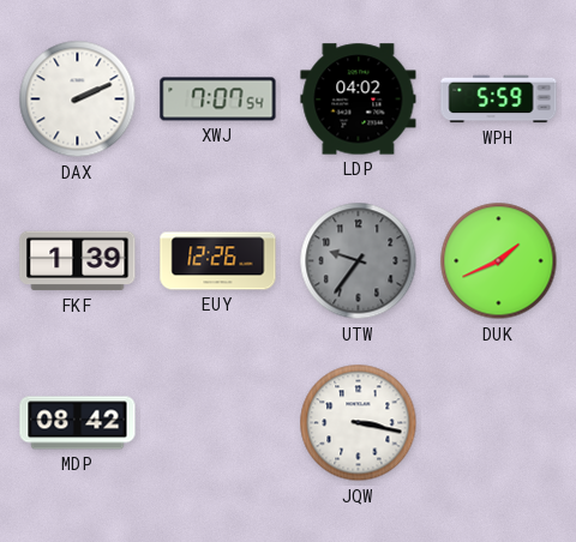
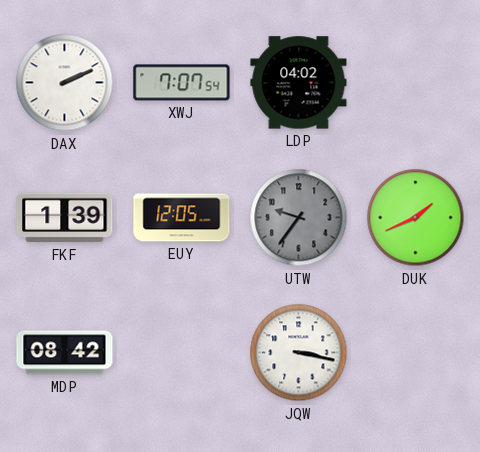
WPH: 5:59 -> none (499, 100)
EUY: 12:26 -> 12:05 (182, 218)
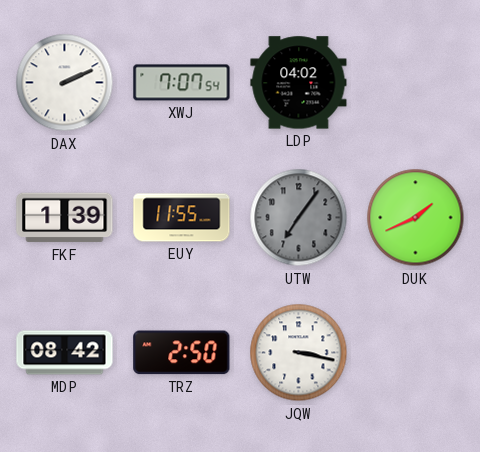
EUY: 12:05 -> 11:55 (182, 218)
UTW: 9:36 -> 7:06 (299, 218)
TRZ: none -> 2:50 (182, 353)
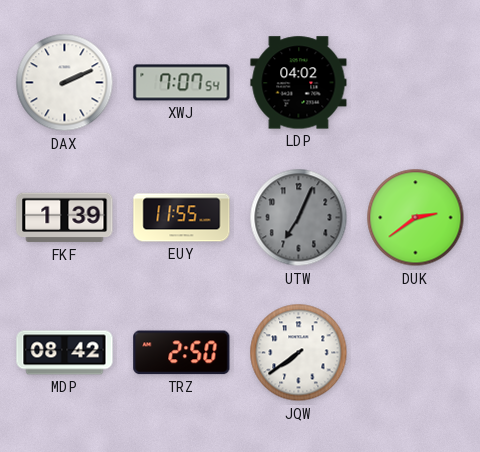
UTW: 7:06 -> 7:04 (299, 218)
DUK: 1:41 -> 2:39 (416, 218)
JQW: 3:17 -> 7:39 (299, 353)
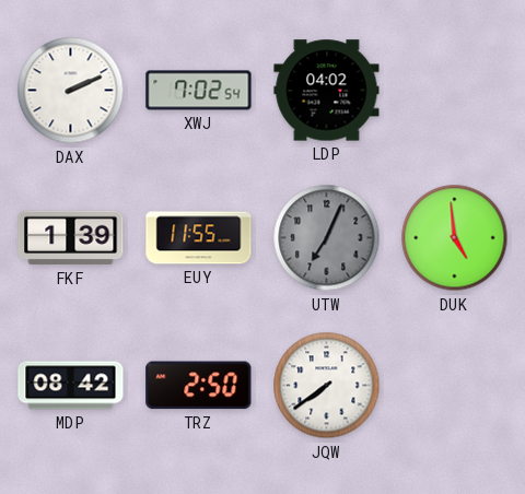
XWJ: 7:07 -> 7:02 (199, 91)
DUK: 2:39 -> 4:59 (455, 238)
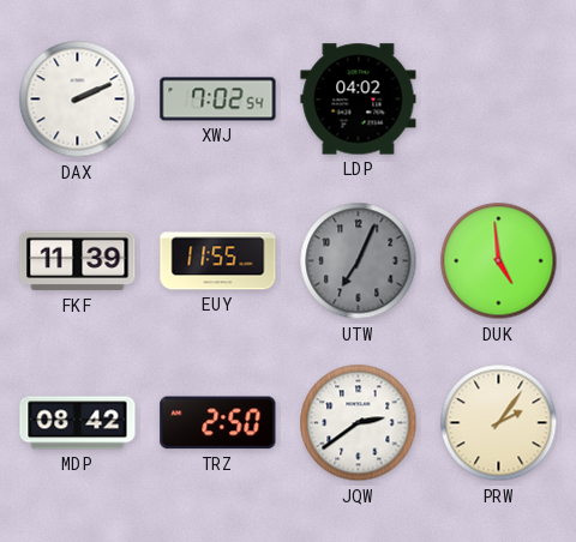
FKF: 1:39 -> 11:39 (78, 261)
JQW: 7:39 -> 2:39 (359, 423)
PRW: none -> 2:06 (499, 423)
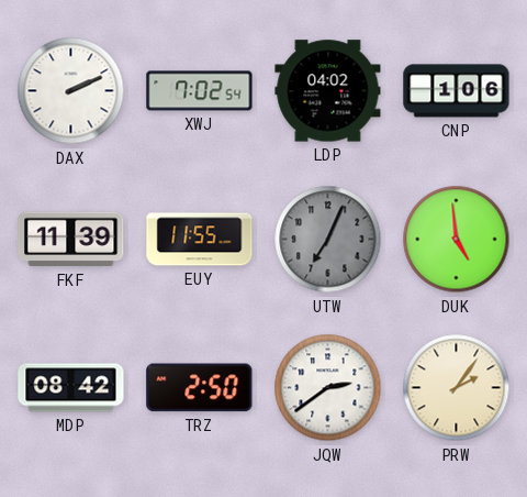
CNP: none -> 1:06 (457, 91)
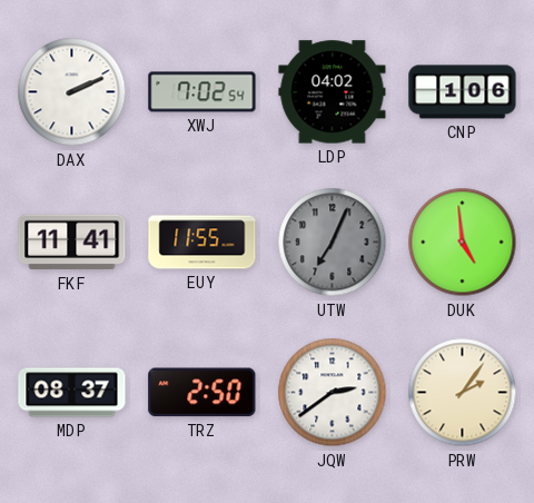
FKF: 11:39 -> 11:41 (72, 243)
MDP: 08:42 -> 08:37 (72, 393)
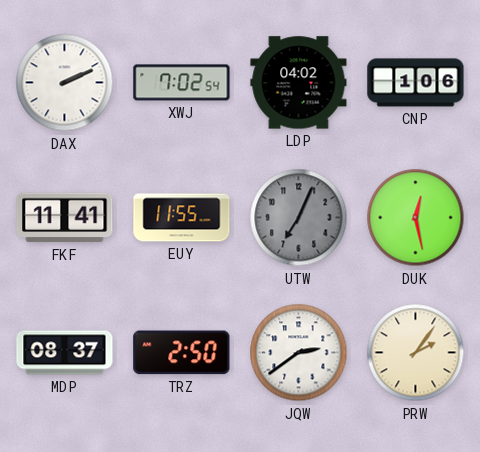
DUK: 4:59 -> 12:28 (416, 218)
